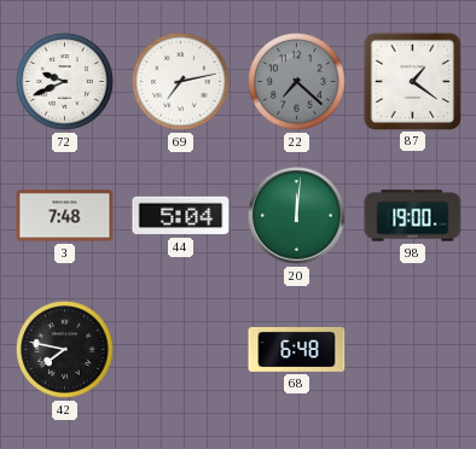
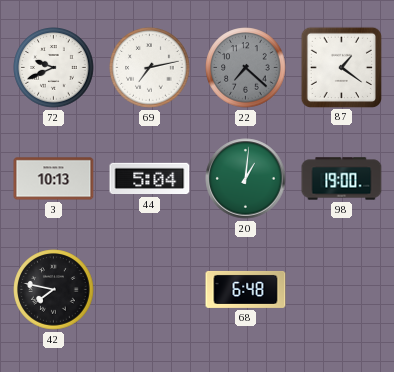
3: 7:48 -> 10:13 (54, 179)
20: 12:01 -> 1:01 (246, 179)
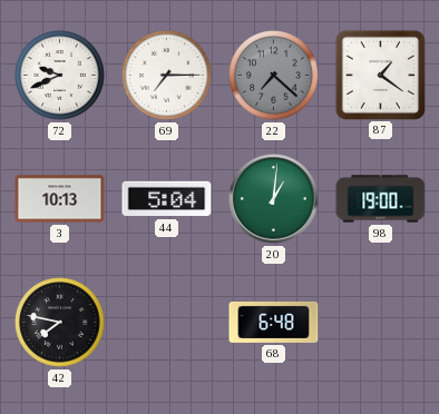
69: 7:13 -> 7:15 (167, 76)
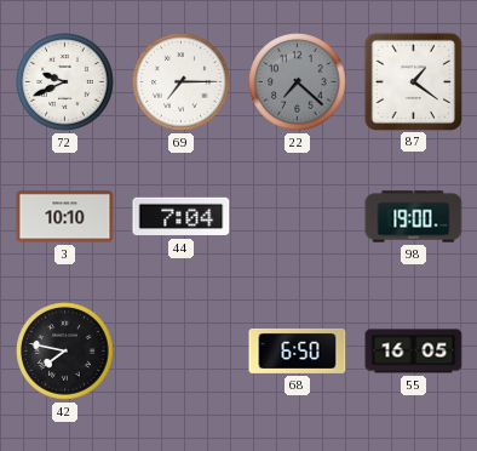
3: 10:13 -> 10:10 (65, 217)
44: 5:04 -> 7:04 (182, 217)
20: 1:01 -> none (274, 199)
68: 6:48 -> 6:50 (298, 350)
55: none -> 16:05 (414, 352)
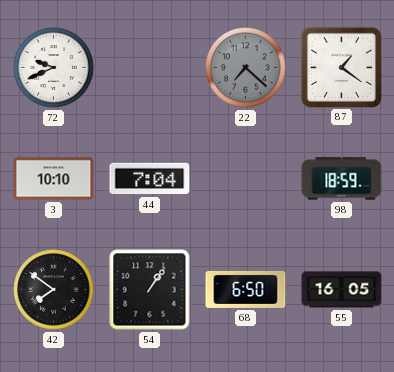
69: 7:15 -> none (182, 82)
98: 19:00 -> 18:59 (342, 179)
42: 7:47 -> 7:51 (54, 290)
54: none -> 1:06 (150, 290)
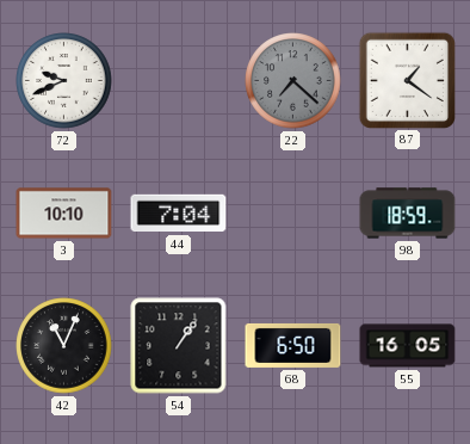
42: 7:51 -> 11:04 (64, 346)
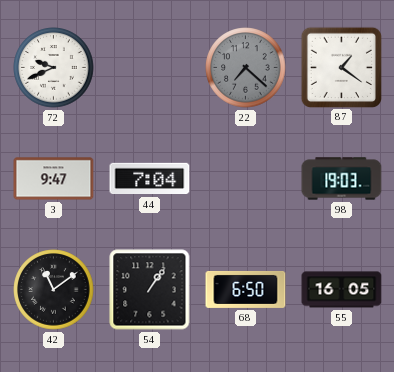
3: 10:10 -> 9:47 (54, 179)
98: 18:59 -> 19:03 (342, 179)
42: 11:04 -> 11:09 (54, 290)
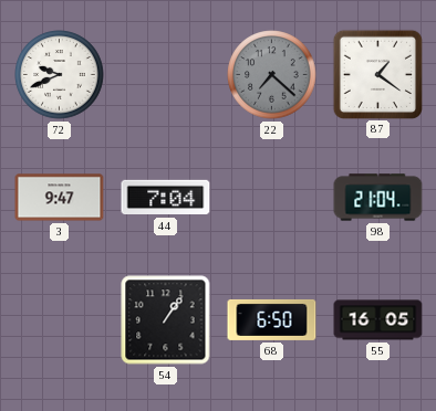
98: 19:03 -> 21:04 (378, 198)
42: 11:09 -> none (54, 290)
